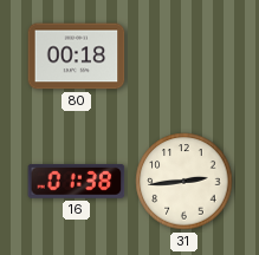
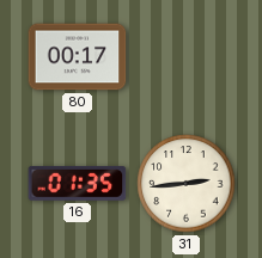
80: 00:18 -> 00:17 (78, 57)
16: 01:38 -> 01:35 (78, 183)
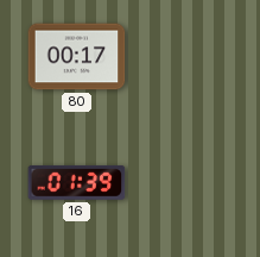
16: 01:35 -> 01:39 (77, 182)
31: 2:44 -> none (187, 184)
